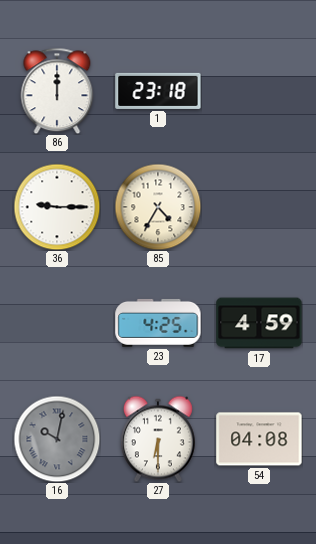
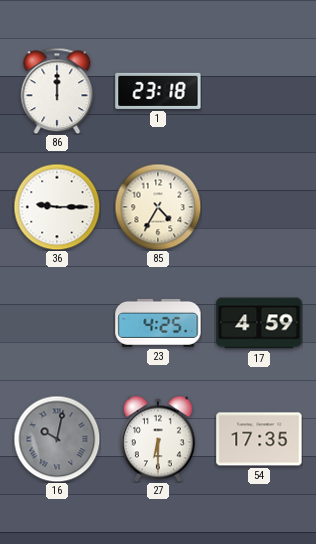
54: 04:08 -> 17:35 (259, 439)
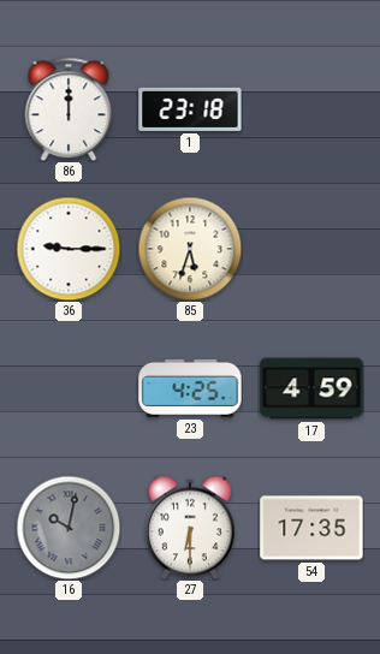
85: 4:35 -> 5:33 (190, 249)
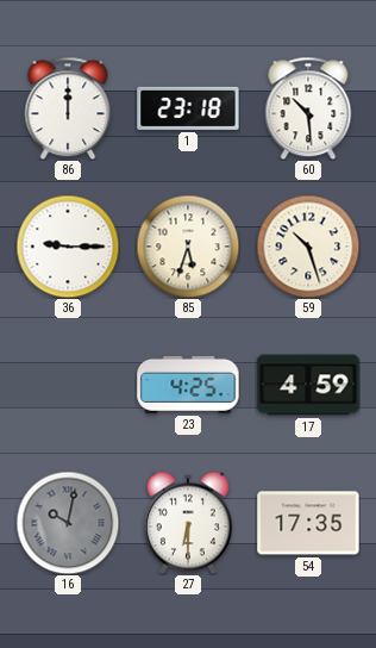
60: none -> 10:29 (308, 108)
59: none -> 10:27 (308, 247)
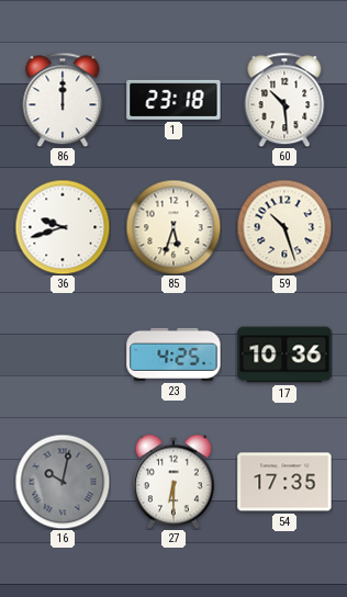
36: 9:15 -> 9:42 (63, 227)
17: 4:59 -> 10:36 (284, 354)
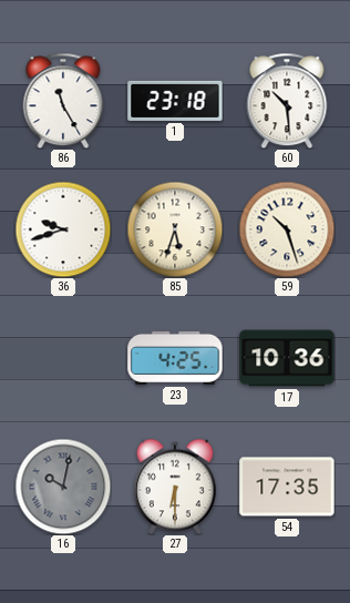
86: 12:00 -> 11:25 (63, 101)
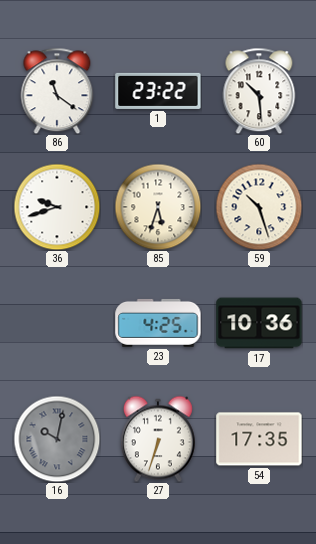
86: 11:25 -> 11:21 (57, 91)
1: 23:18 -> 23:22 (158, 91)
27: 6:30 -> 6:33 (158, 439)
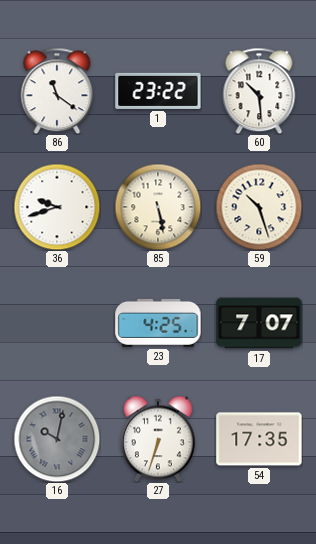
85: 5:33 -> 5:28 (158, 207)
17: 10:36 -> 7:07 (259, 323)
